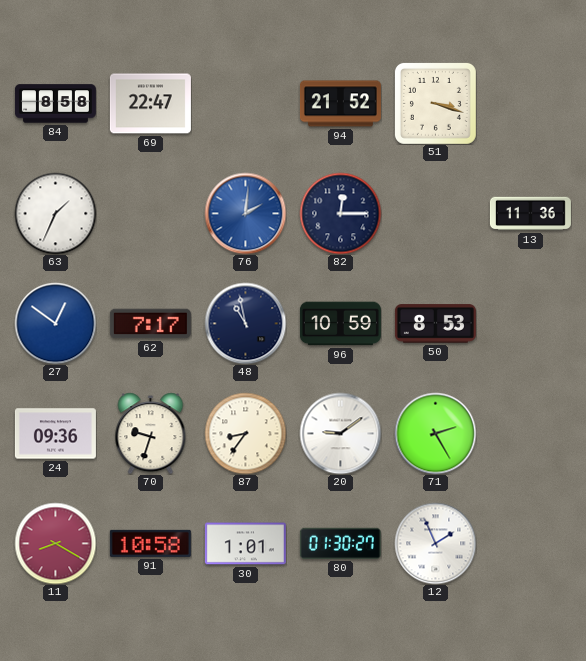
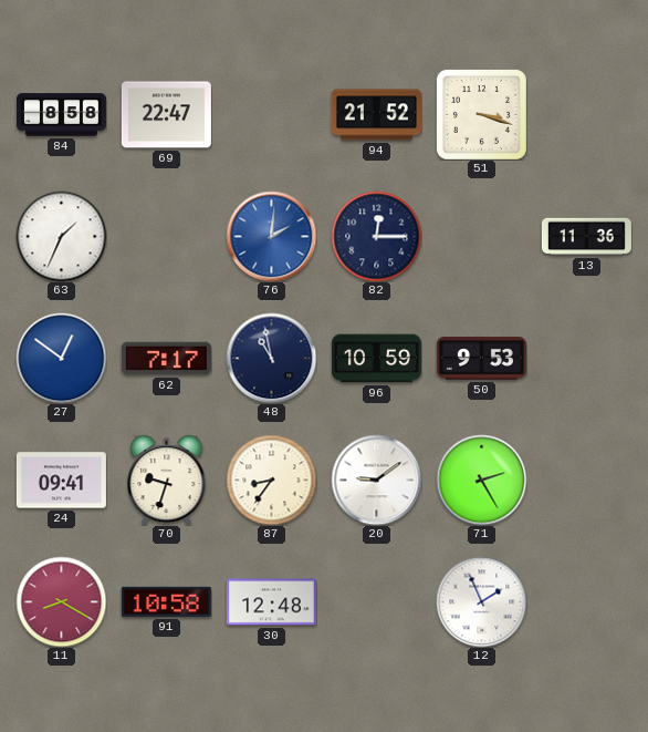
50: 8:53 -> 9:53 (481, 359)
24: 09:36 -> 09:41 (61, 481)
30: 1:01 -> 12:48 (271, 602)
80: 01:30 -> none (340, 543)
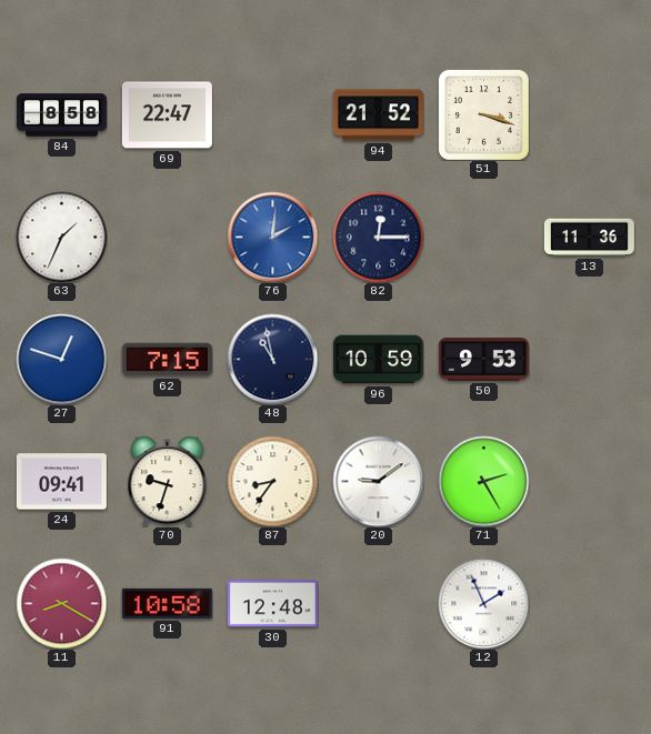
27: 12:51 -> 12:48 (61, 359)
62: 7:17 -> 7:15 (167, 360)
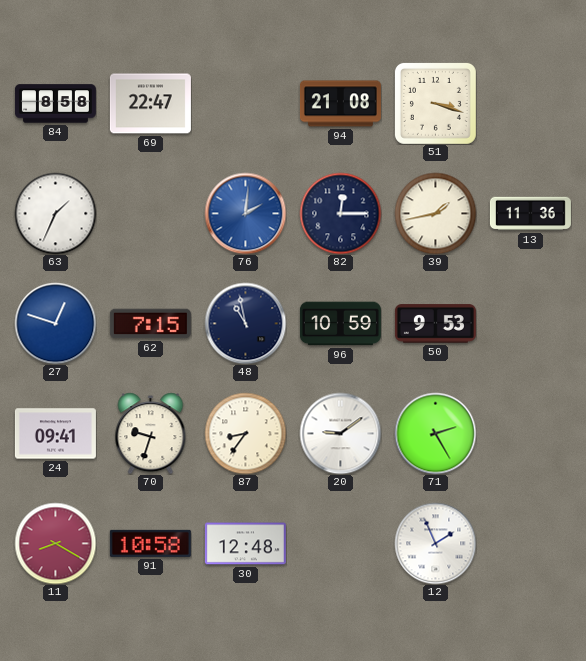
94: 21:52 -> 21:08 (340, 104)
39: none -> 1:43 (435, 213)
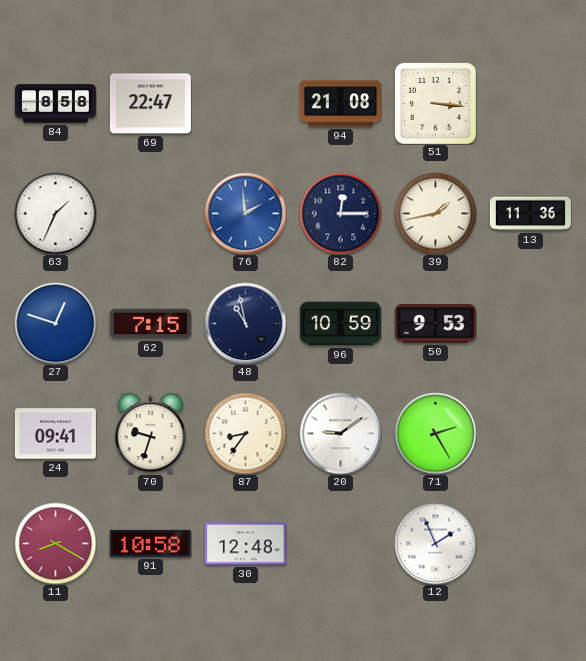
51: 3:18 -> 3:16 (435, 103)
76: 2:01 -> 1:59 (245, 213)
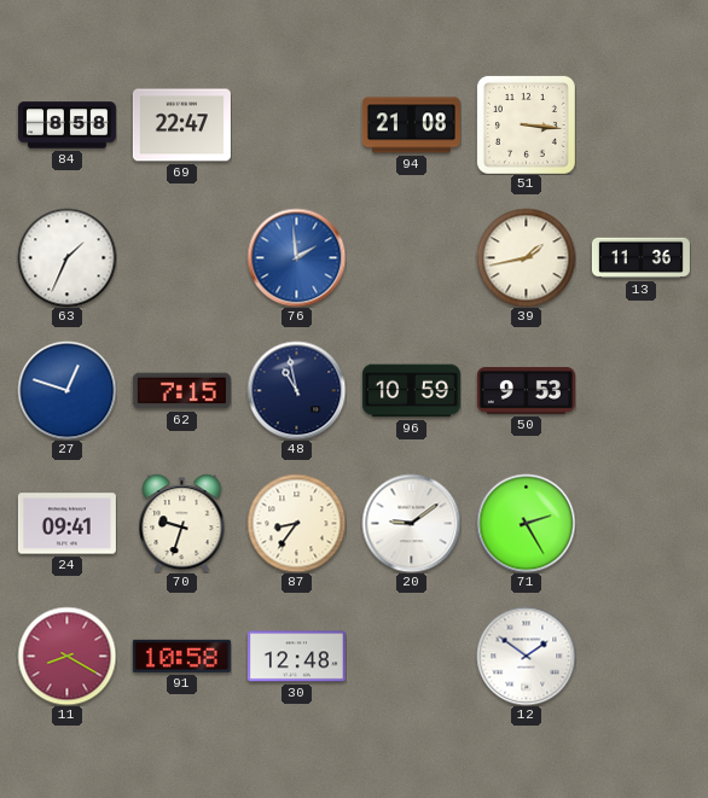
82: 12:15 -> none (340, 213)
12: 1:56 -> 1:51 (526, 656)
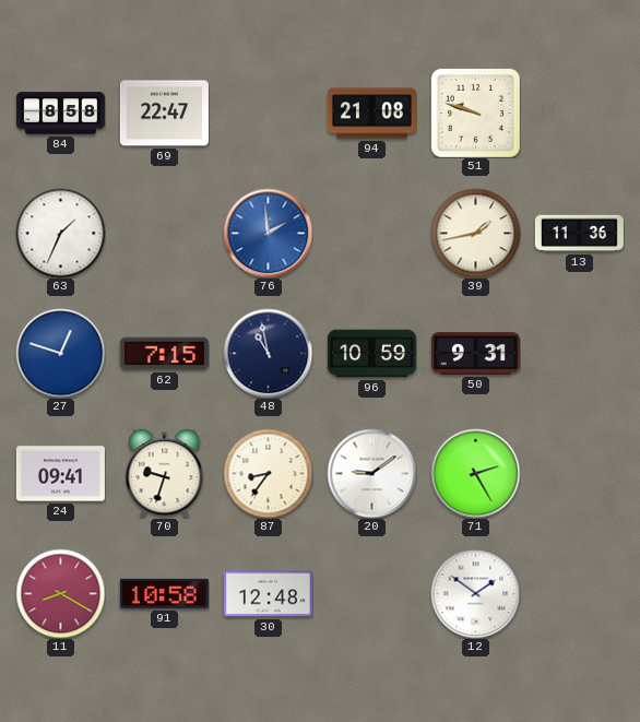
51: 3:16 -> 9:48 (475, 113)
50: 9:53 -> 9:31 (475, 354)
